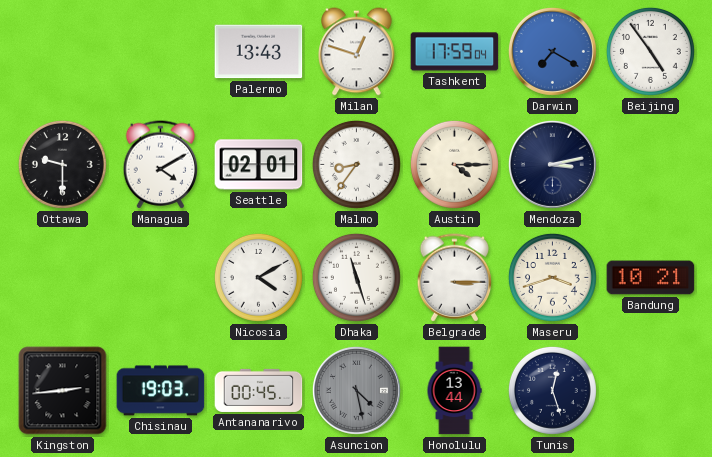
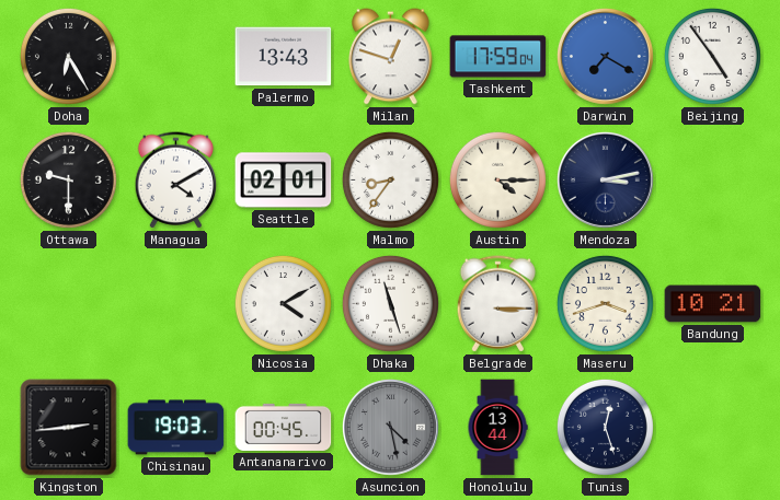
Doha: none -> 6:25 (68, 56)
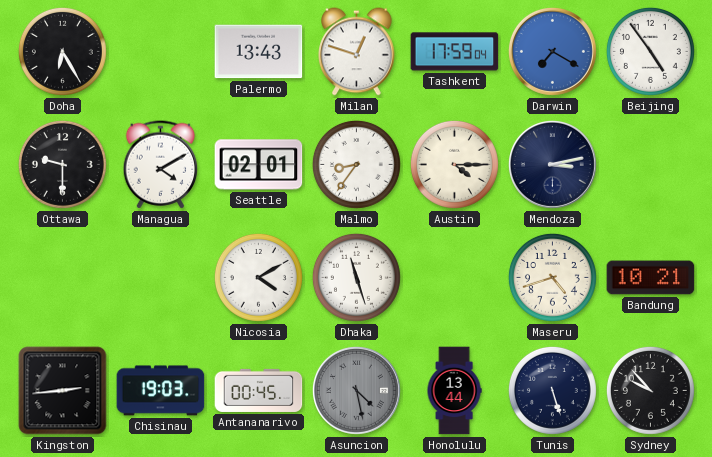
Belgrade: 3:15 -> none (498, 304)
Maseru: 3:42 -> 4:42 (552, 277)
Tunis: 12:27 -> 5:27 (552, 390)
Sydney: none -> 9:53 (650, 390)
